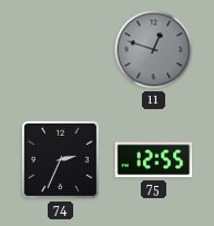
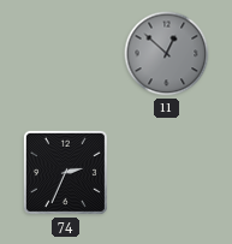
11: 12:48 -> 12:52 (167, 54)
75: 12:55 -> none (154, 160)
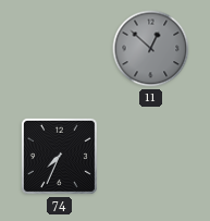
74: 2:34 -> 7:34 (59, 156)
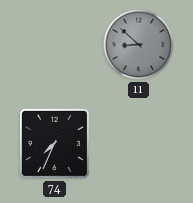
11: 12:52 -> 8:52 (139, 45)
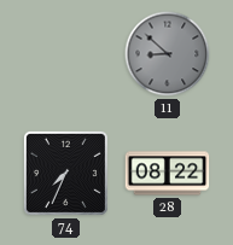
28: none -> 08:22 (168, 174)
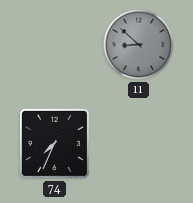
28: 08:22 -> none (168, 174)
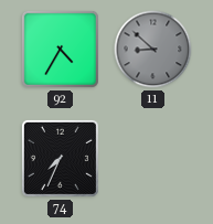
92: none -> 4:35 (60, 49)
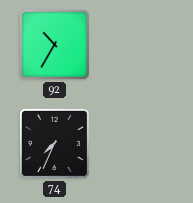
92: 4:35 -> 10:35 (54, 44)
11: 8:52 -> none (153, 50)
